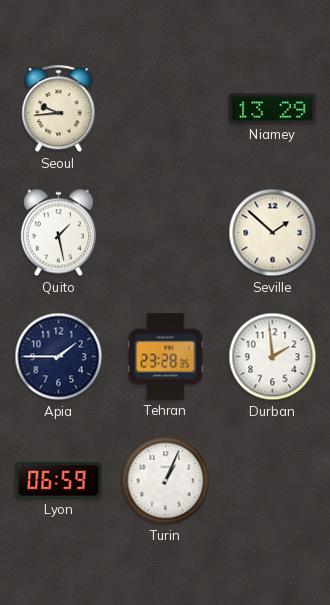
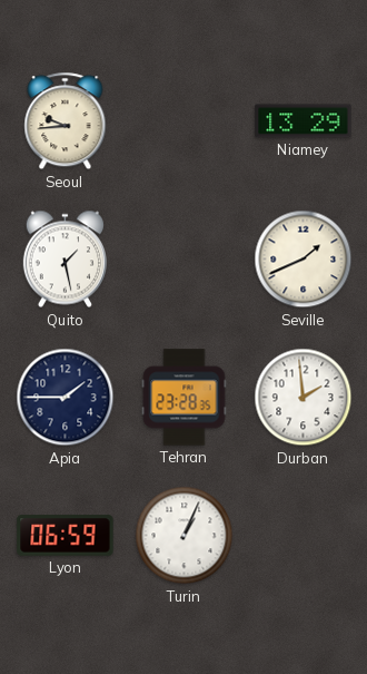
Seville: 1:52 -> 1:41 (304, 260)
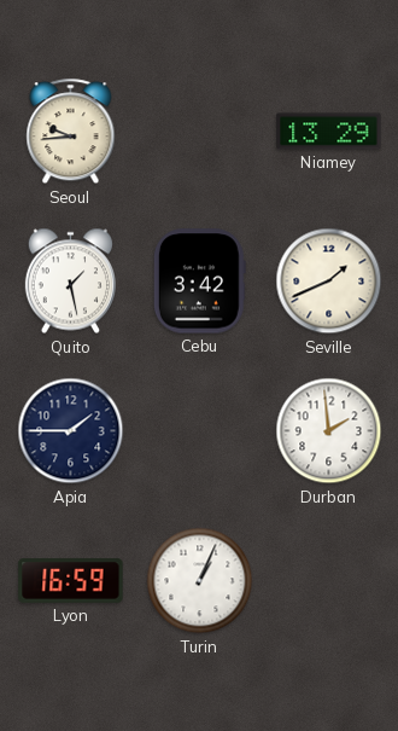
Cebu: none -> 3:42 (199, 282)
Tehran: 23:28 -> none (185, 398)
Lyon: 06:59 -> 16:59 (71, 581)
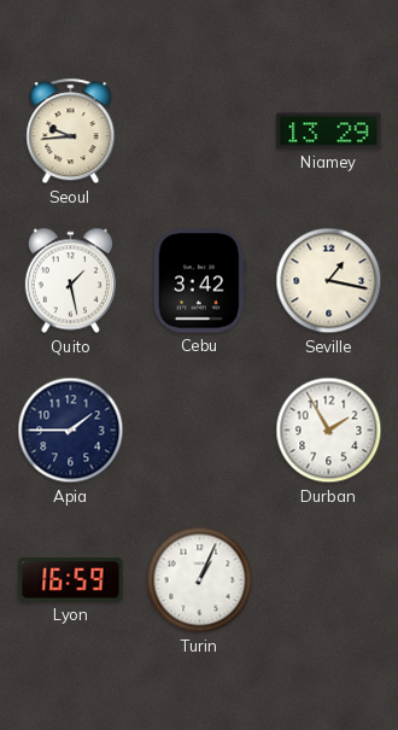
Seville: 1:41 -> 1:17 (329, 281)
Durban: 1:59 -> 1:55 (329, 431)
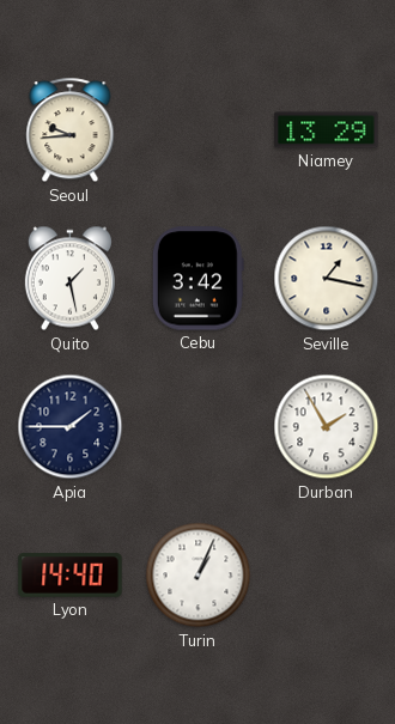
Lyon: 16:59 -> 14:40 (71, 576)
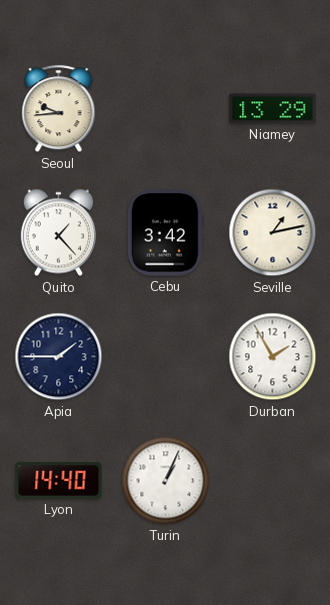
Quito: 1:28 -> 1:23 (58, 233)
Seville: 1:17 -> 1:13 (273, 233)
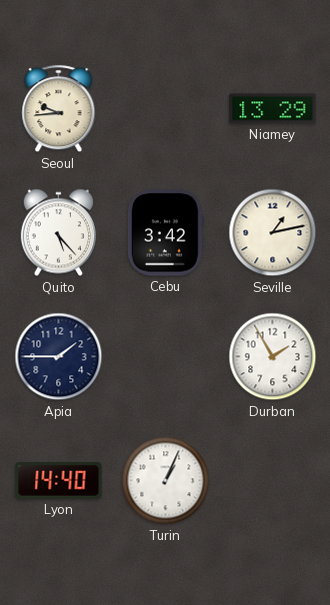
Quito: 1:23 -> 5:23 (58, 233)
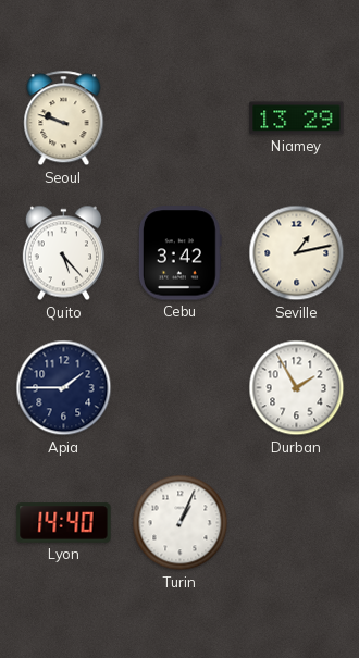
Seoul: 9:44 -> 9:48 (64, 119)
